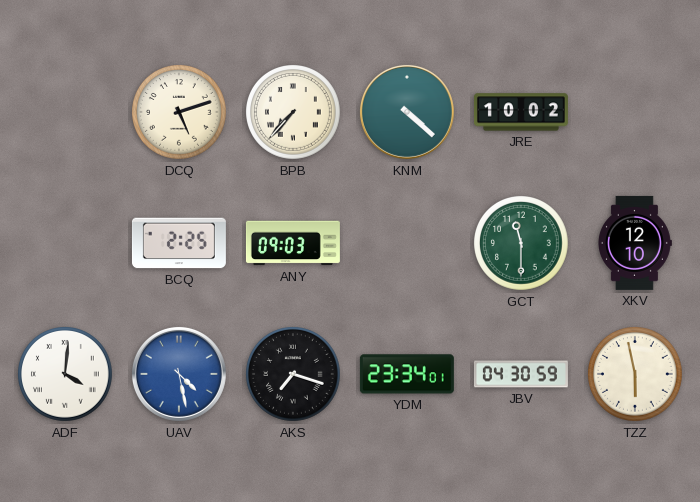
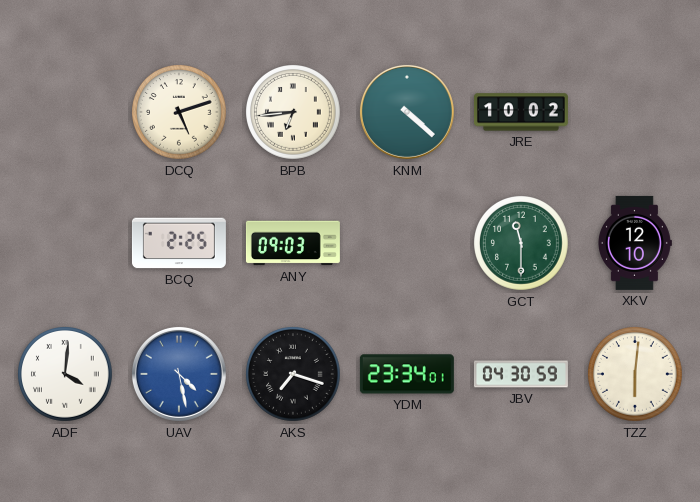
BPB: 7:37 -> 6:44 (294, 113)
TZZ: 5:58 -> 6:01 (636, 375)
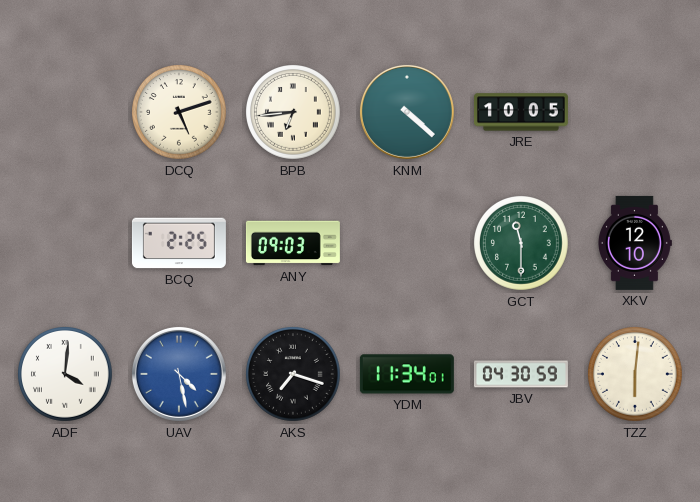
JRE: 10:02 -> 10:05 (521, 112)
YDM: 23:34 -> 11:34 (407, 374)
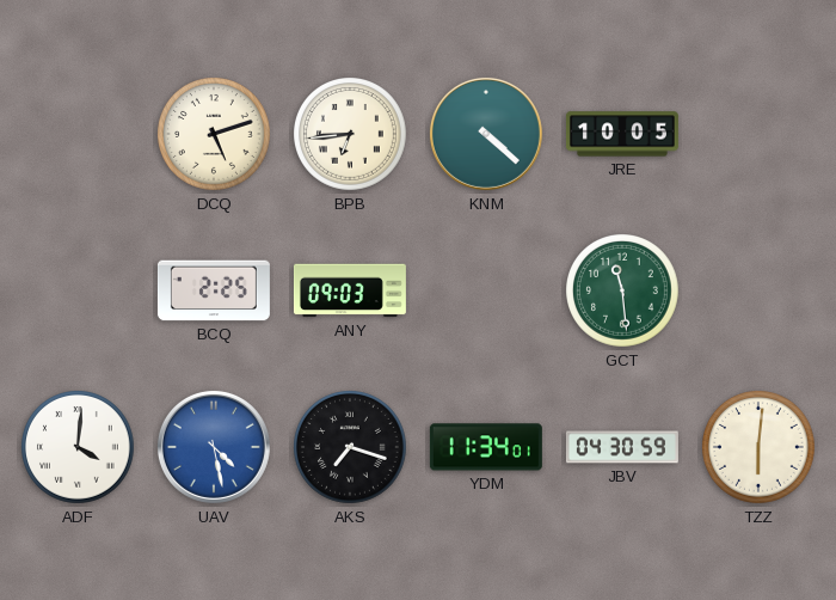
GCT: 11:30 -> 11:29 (623, 292)
XKV: 12:10 -> none (634, 243)
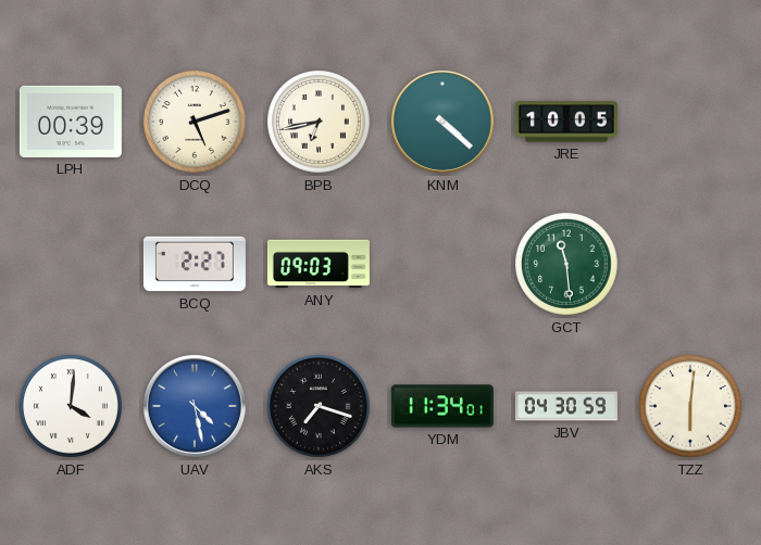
LPH: none -> 00:39 (71, 122)
BPB: 6:44 -> 6:43 (320, 123)
BCQ: 2:25 -> 2:27 (195, 264)
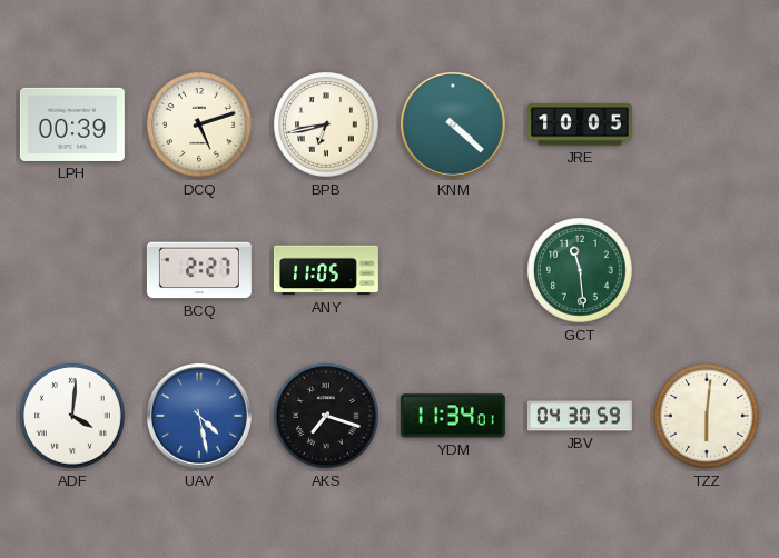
ANY: 09:03 -> 11:05 (326, 270)
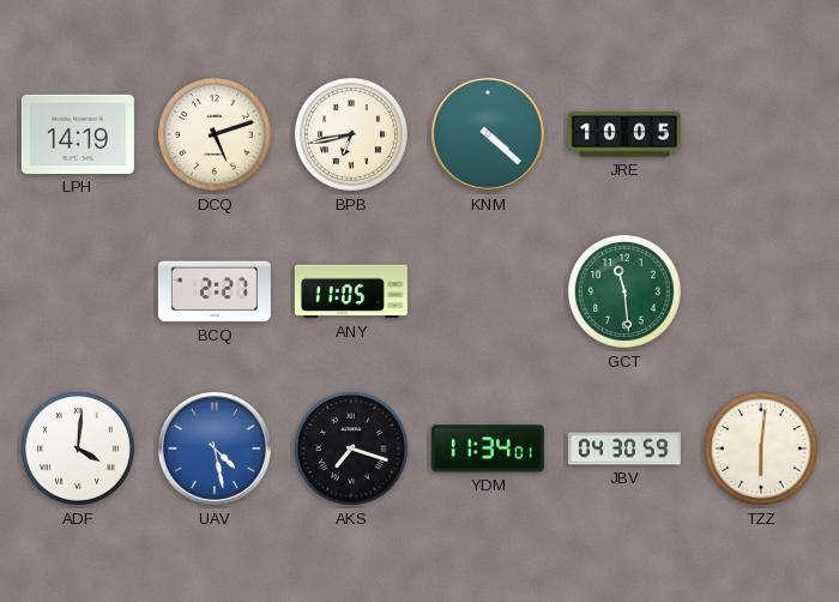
LPH: 00:39 -> 14:19 (78, 134)
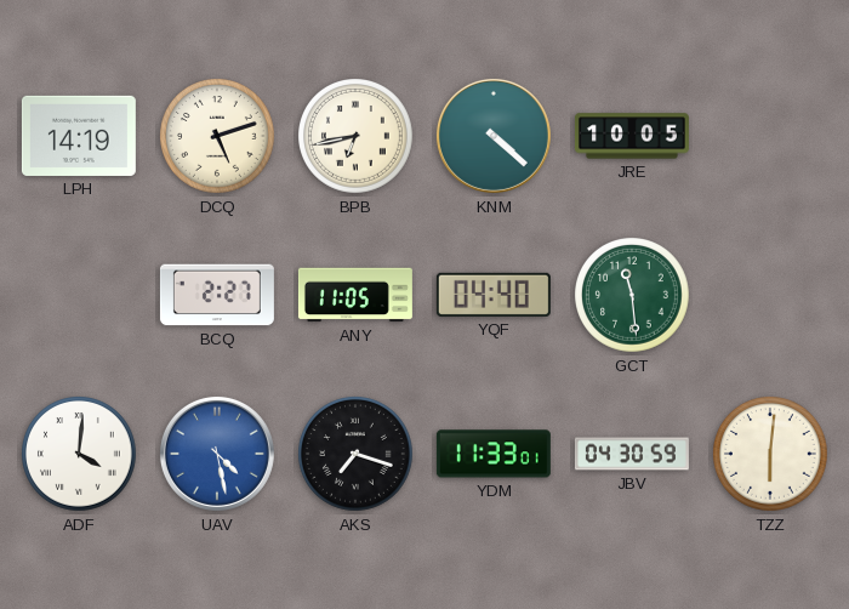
YQF: none -> 04:40 (494, 295)
YDM: 11:34 -> 11:33 (494, 454)
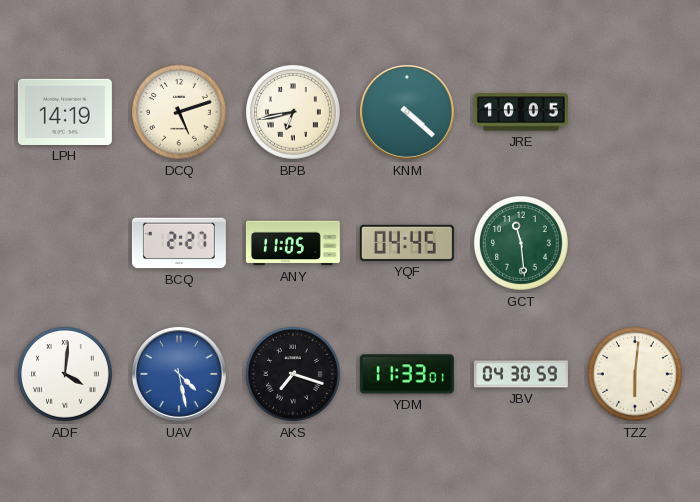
YQF: 04:40 -> 04:45 (407, 243)
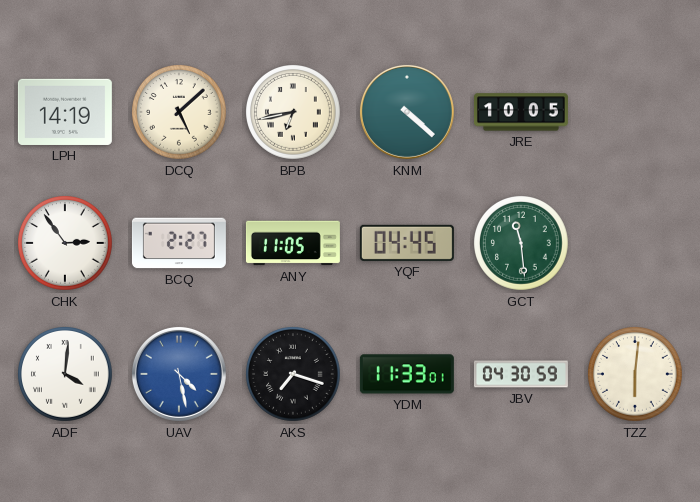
DCQ: 5:12 -> 5:08 (180, 113)
CHK: none -> 2:54 (66, 244)
